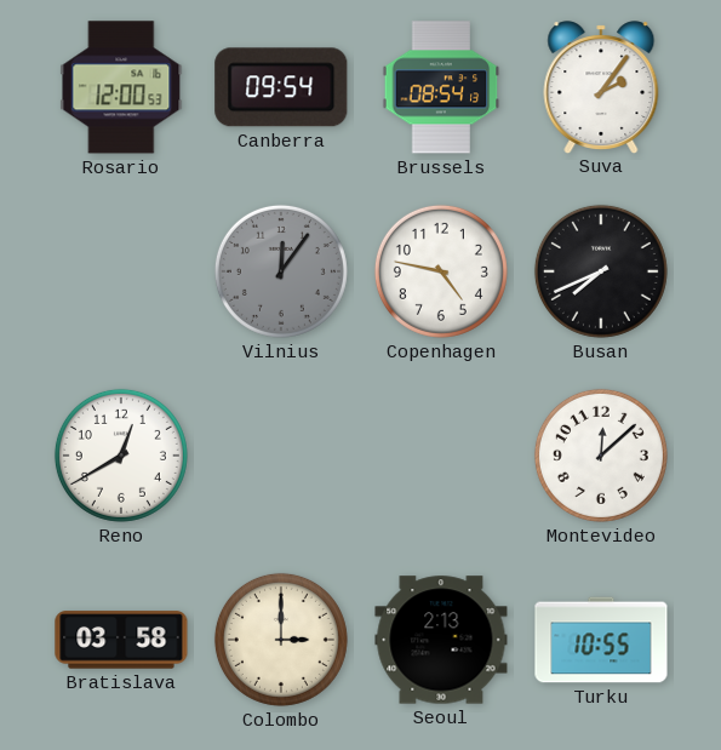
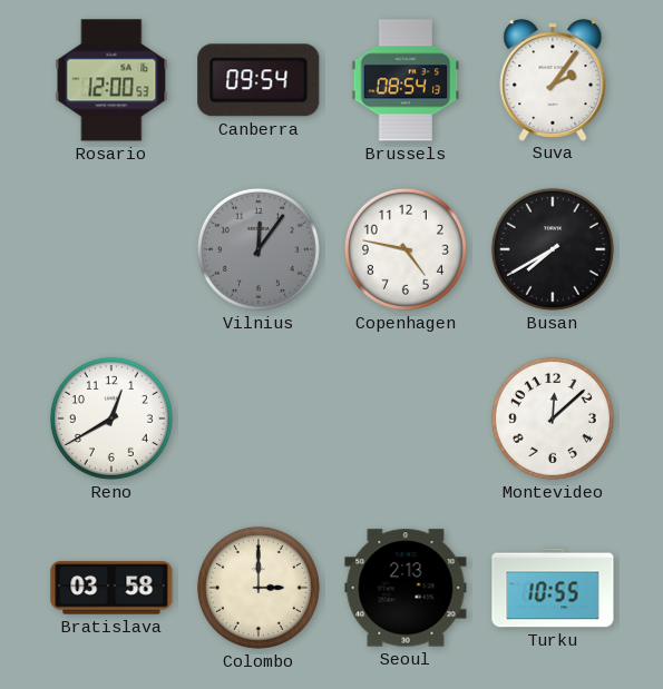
Busan: 7:41 -> 7:40 (553, 249)
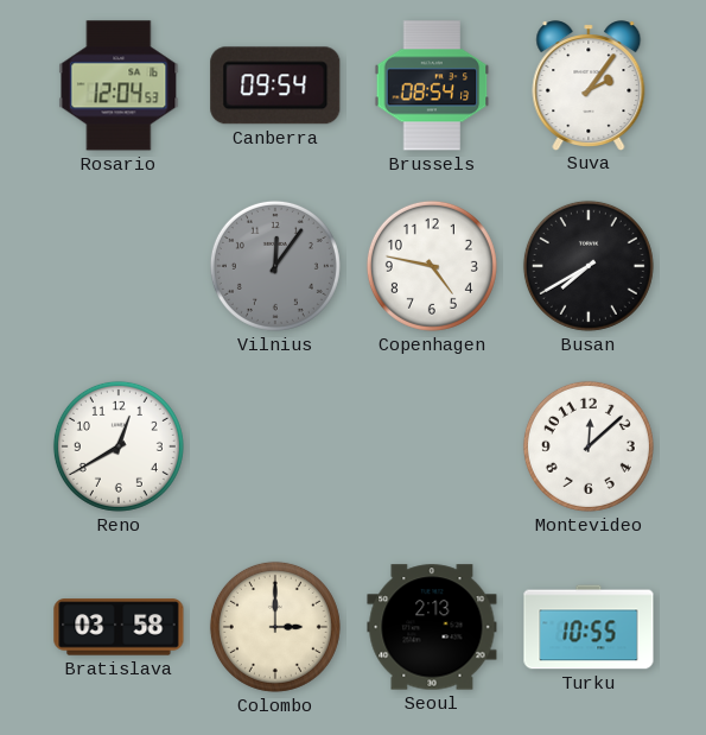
Rosario: 12:00 -> 12:04 (119, 85)
